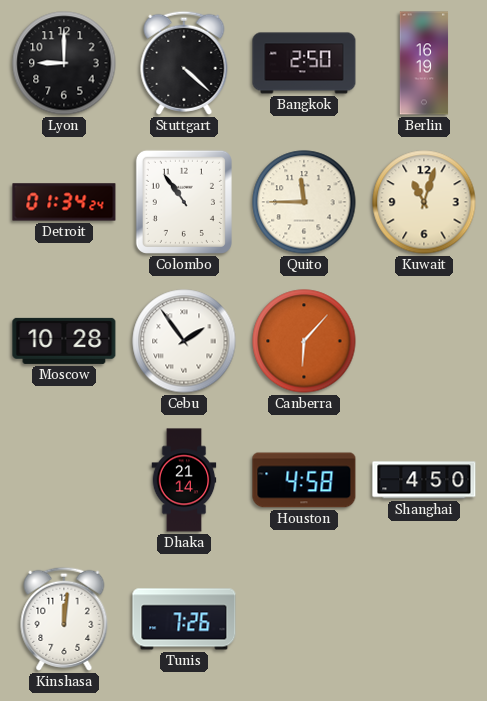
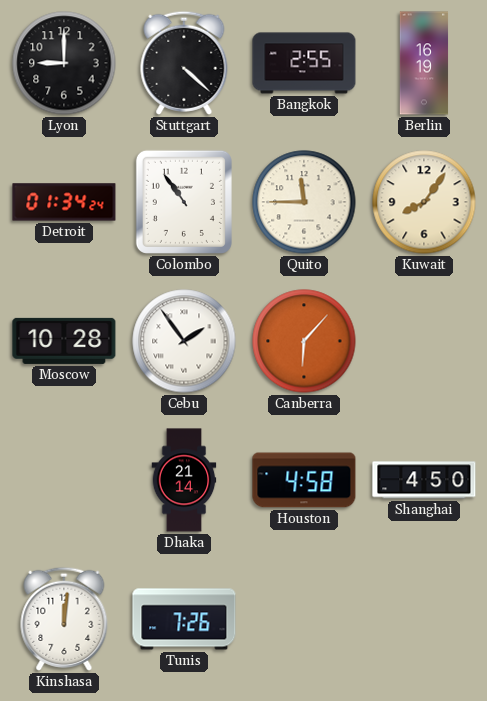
Bangkok: 2:50 -> 2:55 (304, 63)
Kuwait: 11:03 -> 8:06 (424, 202)
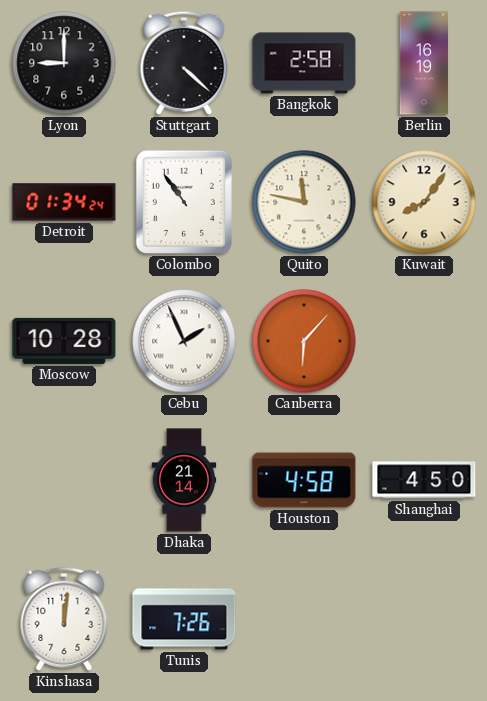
Bangkok: 2:55 -> 2:58 (304, 63)
Quito: 11:45 -> 11:47 (304, 202)
Cebu: 1:54 -> 1:56 (184, 341)
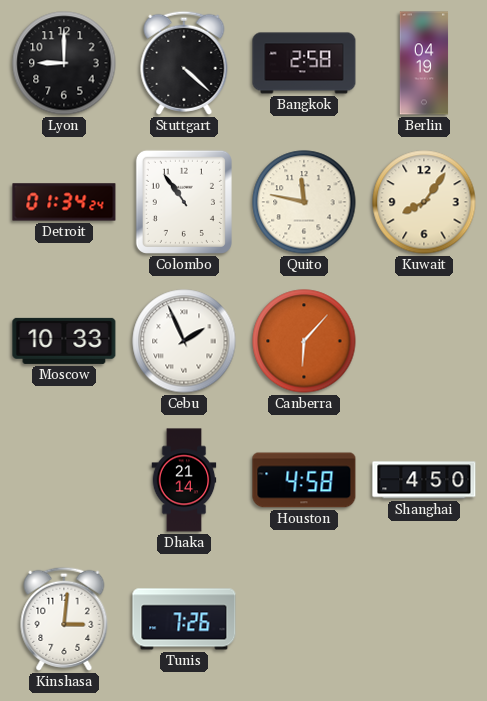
Berlin: 16:19 -> 04:19 (424, 63)
Moscow: 10:28 -> 10:33 (64, 341)
Kinshasa: 12:01 -> 3:01 (64, 619)
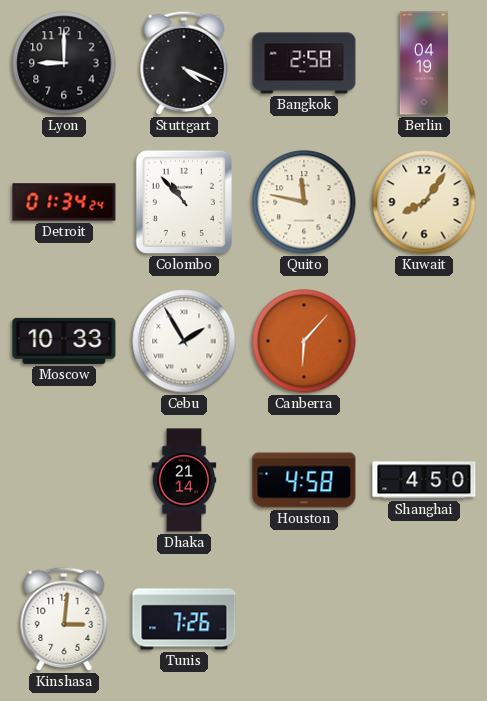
Stuttgart: 4:22 -> 4:19 (184, 63)
Colombo: 10:54 -> 10:53 (184, 202)
Cebu: 1:56 -> 1:55 (184, 341)
